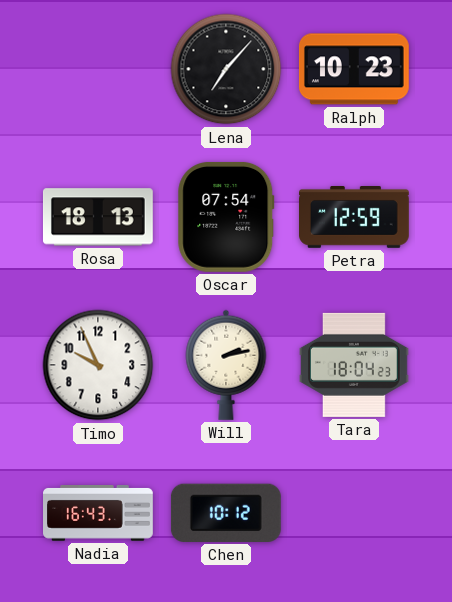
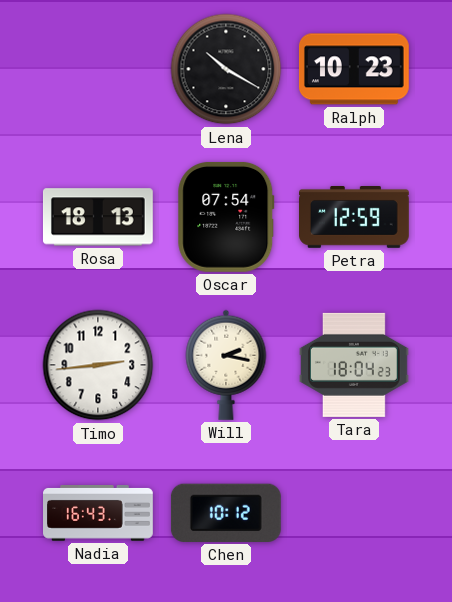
Lena: 7:07 -> 10:20 (226, 69)
Timo: 9:56 -> 2:44 (98, 365)
Will: 2:13 -> 2:17 (226, 365)
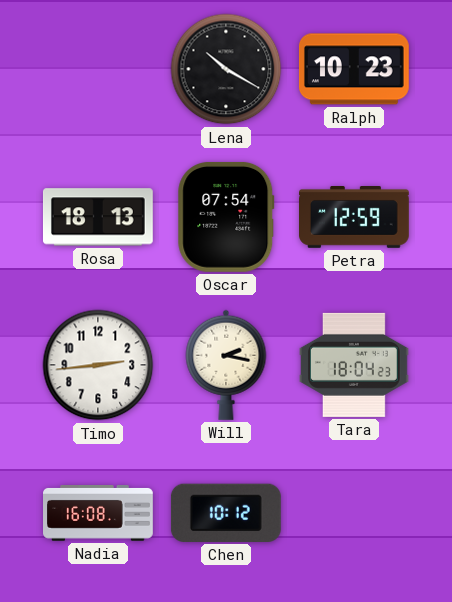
Nadia: 16:43 -> 16:08 (99, 514)
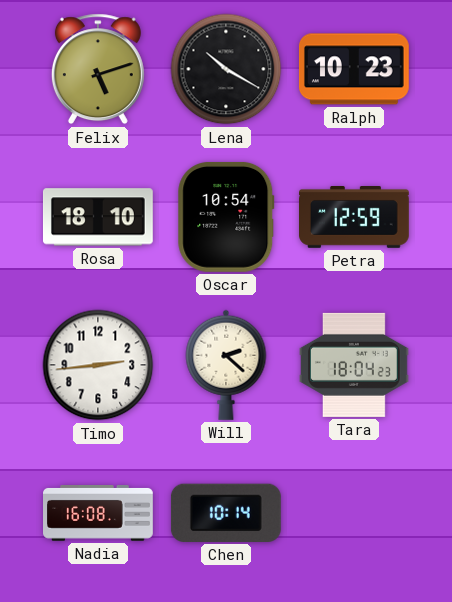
Felix: none -> 5:12 (98, 69)
Rosa: 18:13 -> 18:10 (98, 217)
Oscar: 07:54 -> 10:54 (226, 217)
Will: 2:17 -> 2:22 (226, 365)
Chen: 10:12 -> 10:14 (226, 513)
